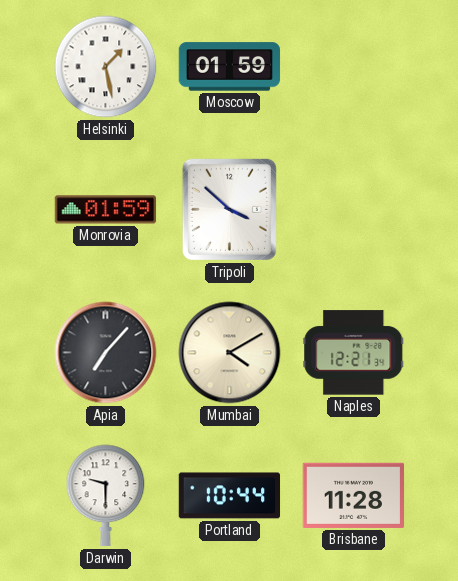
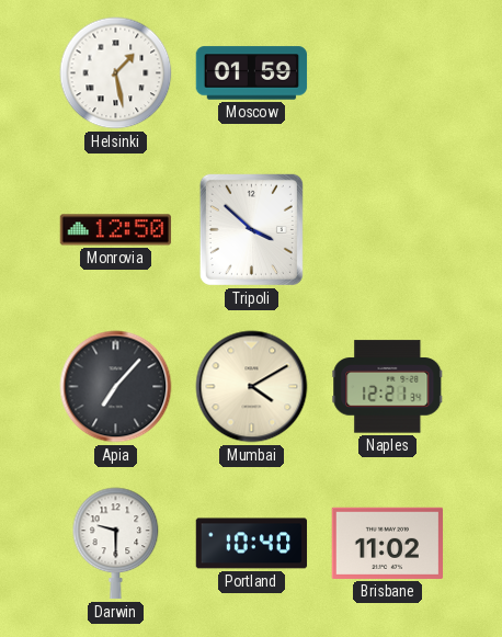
Monrovia: 01:59 -> 12:50 (116, 230)
Portland: 10:44 -> 10:40 (252, 544)
Brisbane: 11:28 -> 11:02 (388, 543)
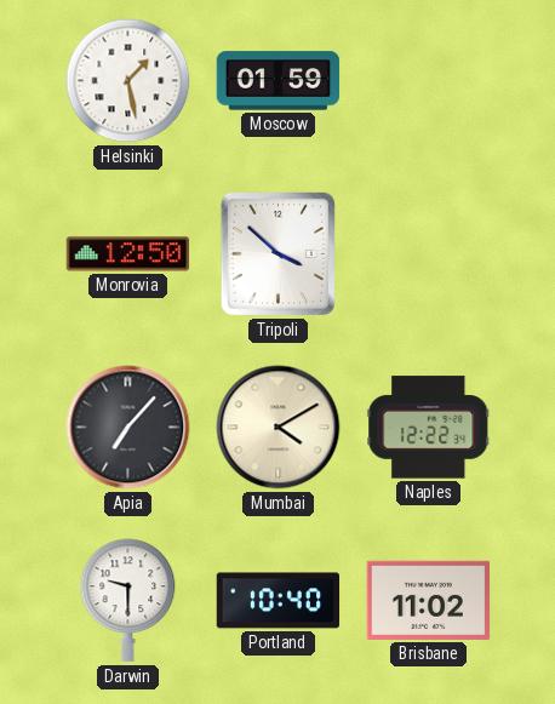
Naples: 12:21 -> 12:22 (429, 428)
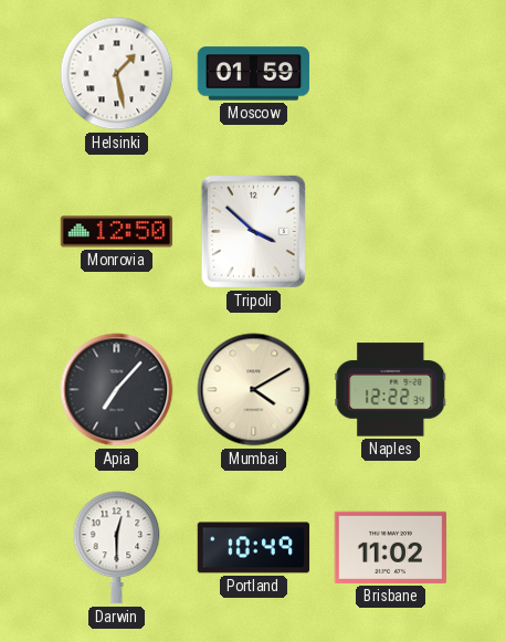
Darwin: 9:30 -> 12:30 (117, 548)
Portland: 10:40 -> 10:49 (254, 548)
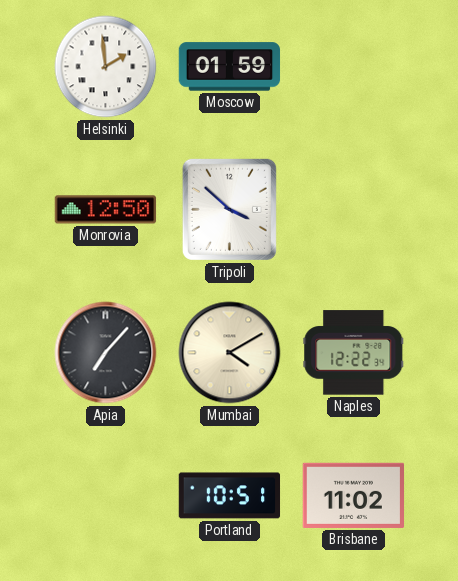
Helsinki: 1:28 -> 1:59 (106, 67)
Darwin: 12:30 -> none (117, 548)
Portland: 10:49 -> 10:51 (230, 496)
